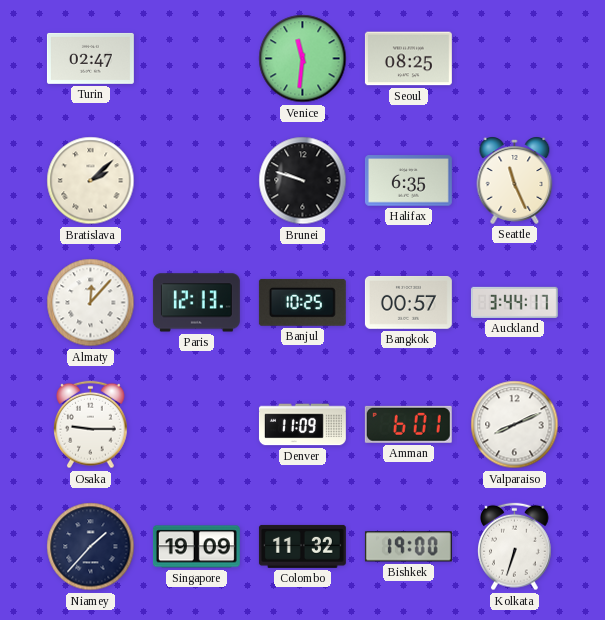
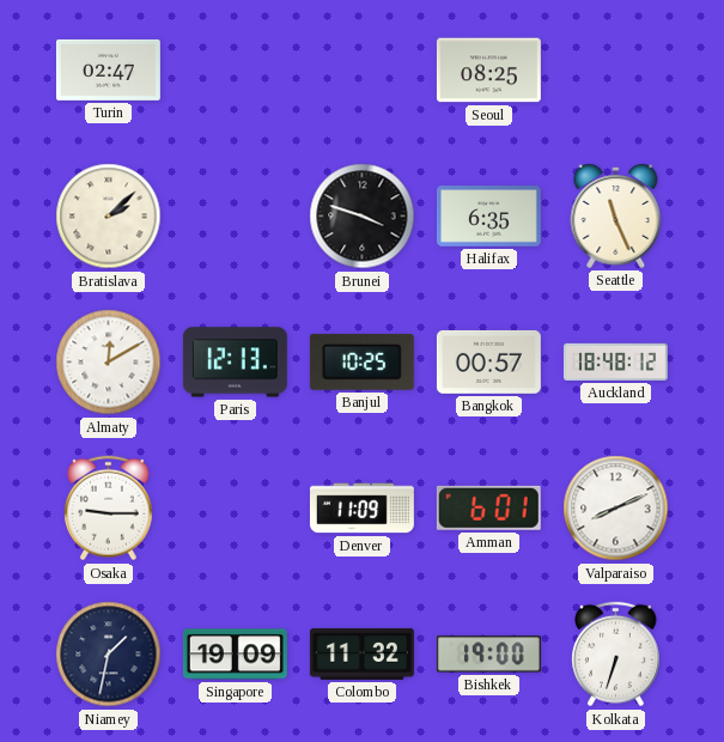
Venice: 11:31 -> none (303, 59)
Brunei: 9:48 -> 3:48 (363, 217)
Almaty: 12:07 -> 12:10 (109, 363)
Auckland: 3:44 -> 18:48 (615, 361)
Niamey: 1:37 -> 1:32 (109, 655)
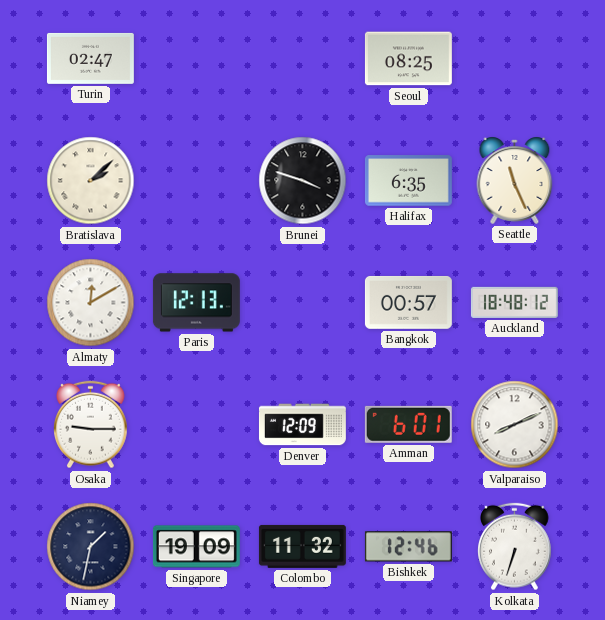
Banjul: 10:25 -> none (361, 361)
Denver: 11:09 -> 12:09 (302, 425)
Bishkek: 19:00 -> 12:46 (408, 547)
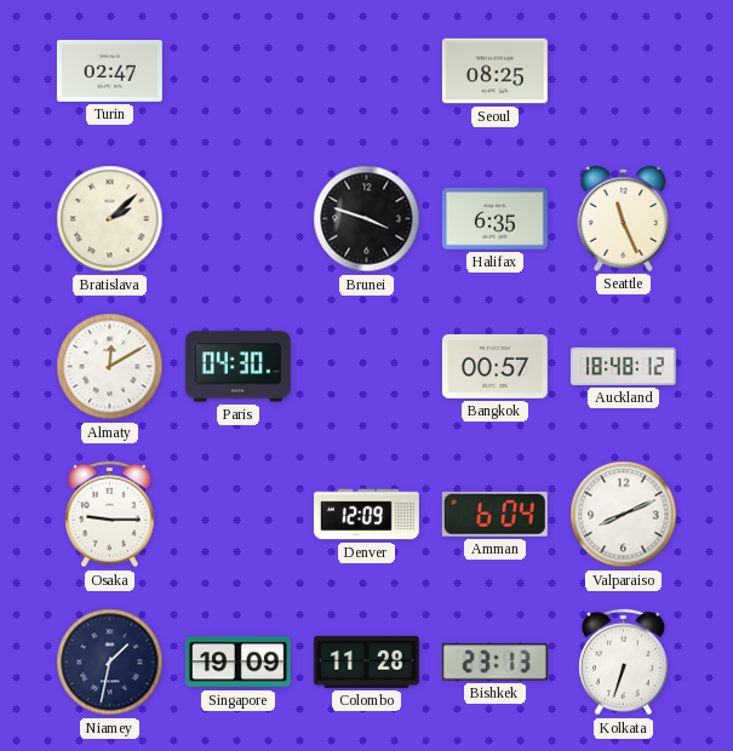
Paris: 12:13 -> 04:30 (237, 367)
Amman: 6:01 -> 6:04 (494, 514)
Colombo: 11:32 -> 11:28 (366, 661)
Bishkek: 12:46 -> 23:13 (494, 663)
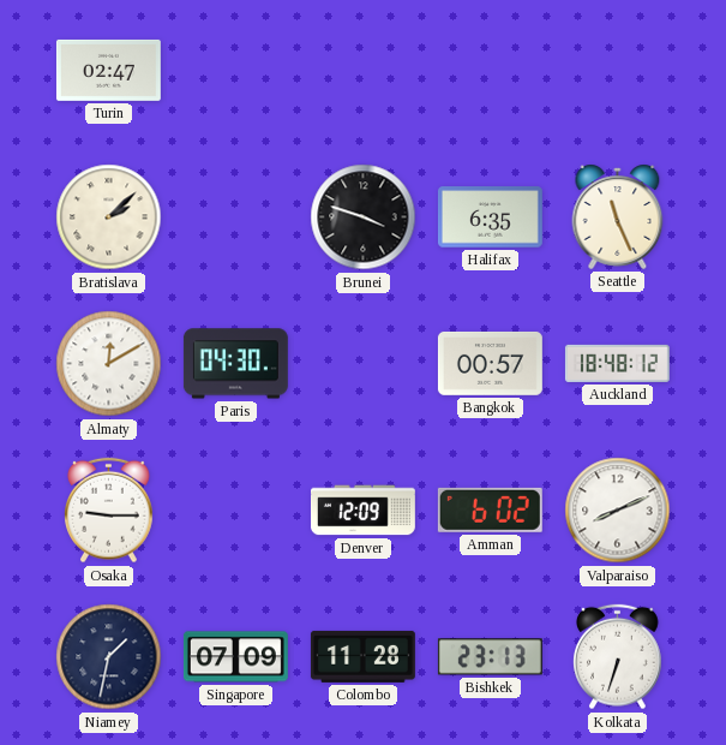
Seoul: 08:25 -> none (494, 71)
Amman: 6:04 -> 6:02 (490, 509)
Singapore: 19:09 -> 07:09 (235, 657)
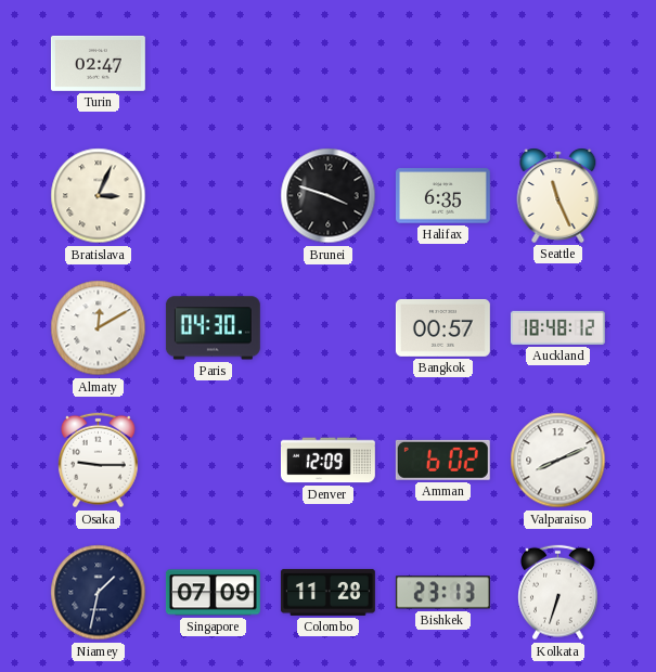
Bratislava: 2:08 -> 3:04 (99, 196)
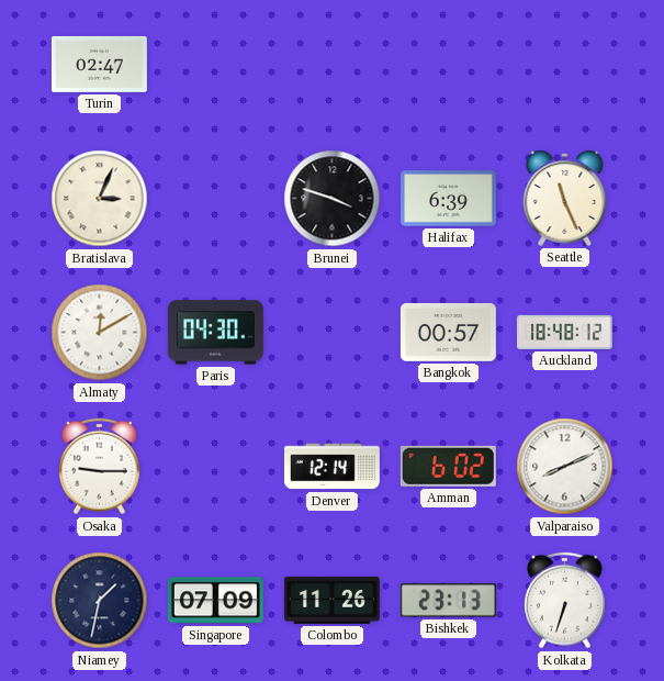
Halifax: 6:35 -> 6:39 (448, 199)
Denver: 12:09 -> 12:14 (331, 467)
Colombo: 11:28 -> 11:26 (331, 600)
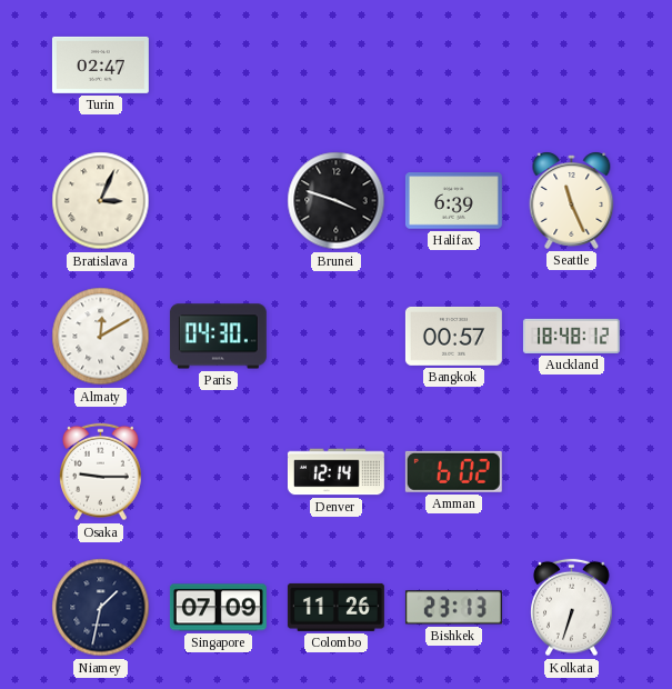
Valparaiso: 8:11 -> none (565, 467)
